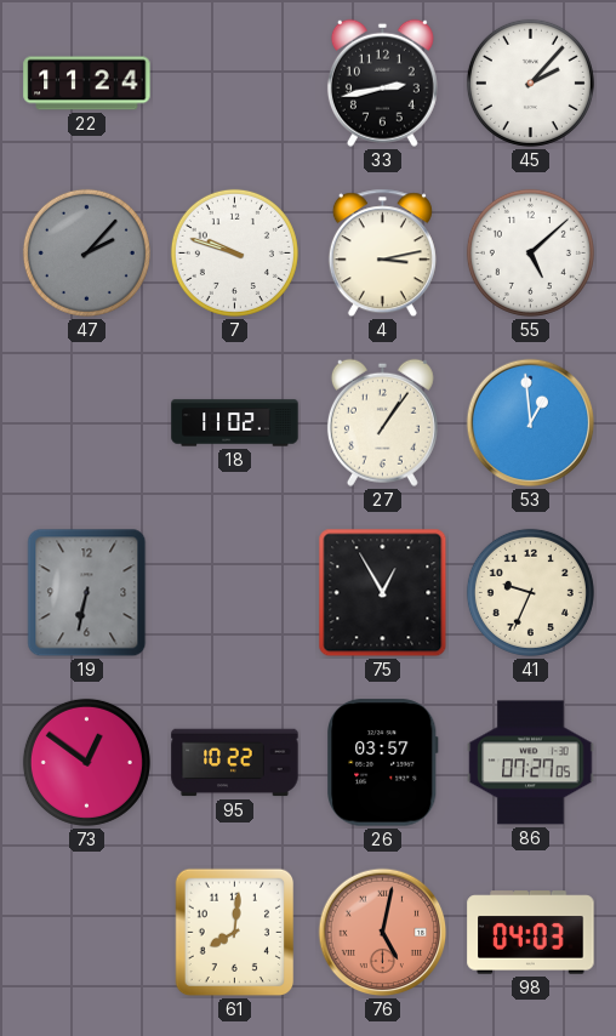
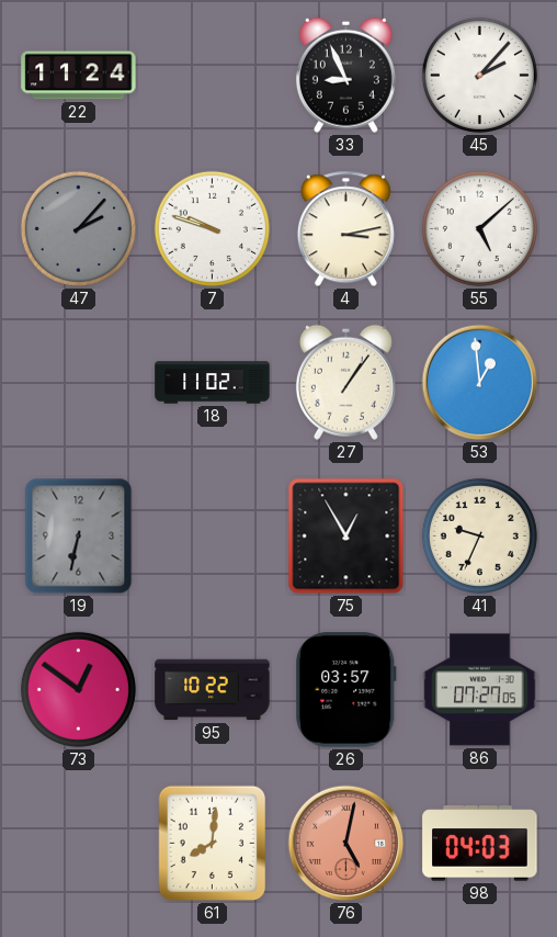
33: 2:43 -> 8:56 (345, 75)
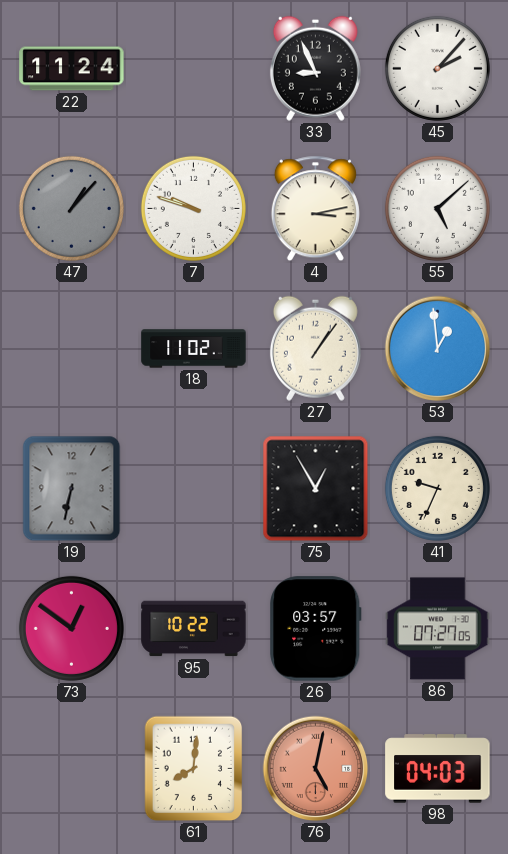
47: 2:07 -> 1:07 (71, 208)
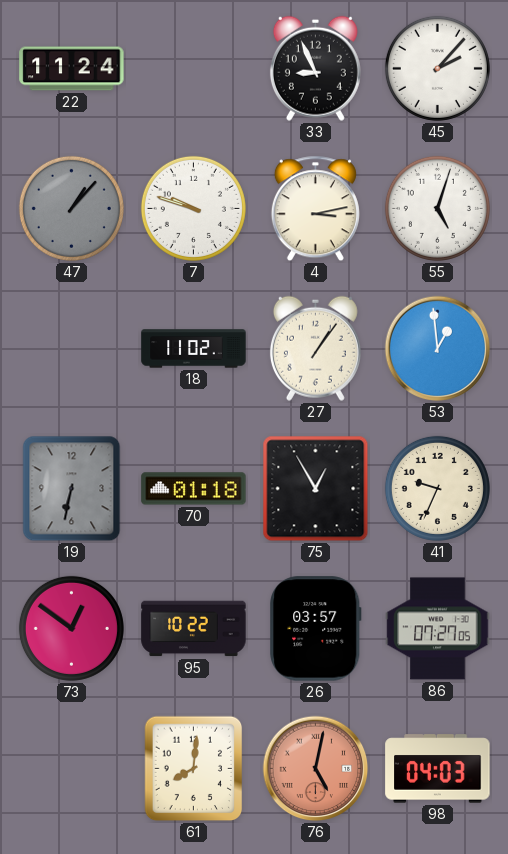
55: 5:08 -> 5:03 (437, 208)
70: none -> 01:18 (194, 489)
